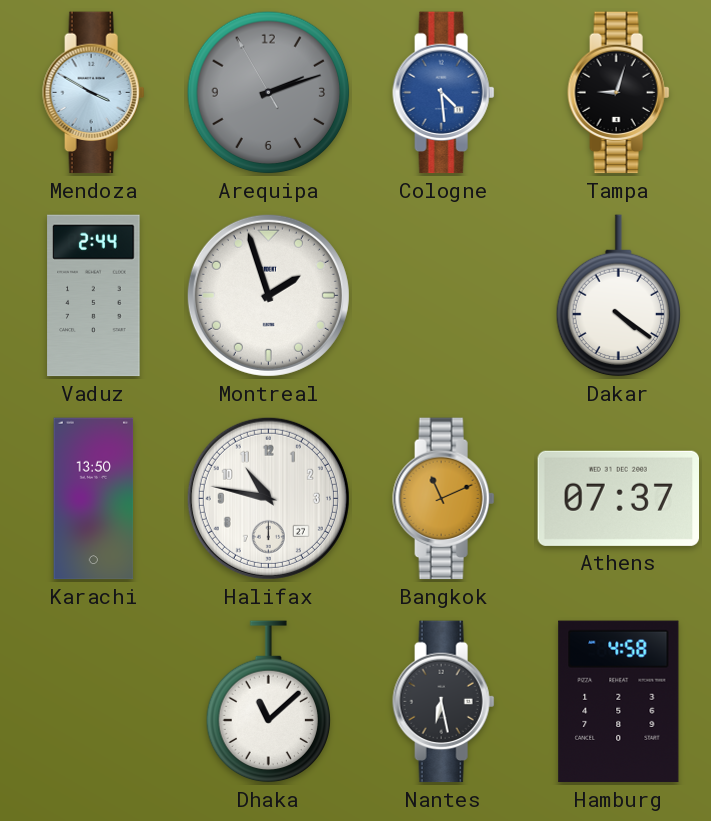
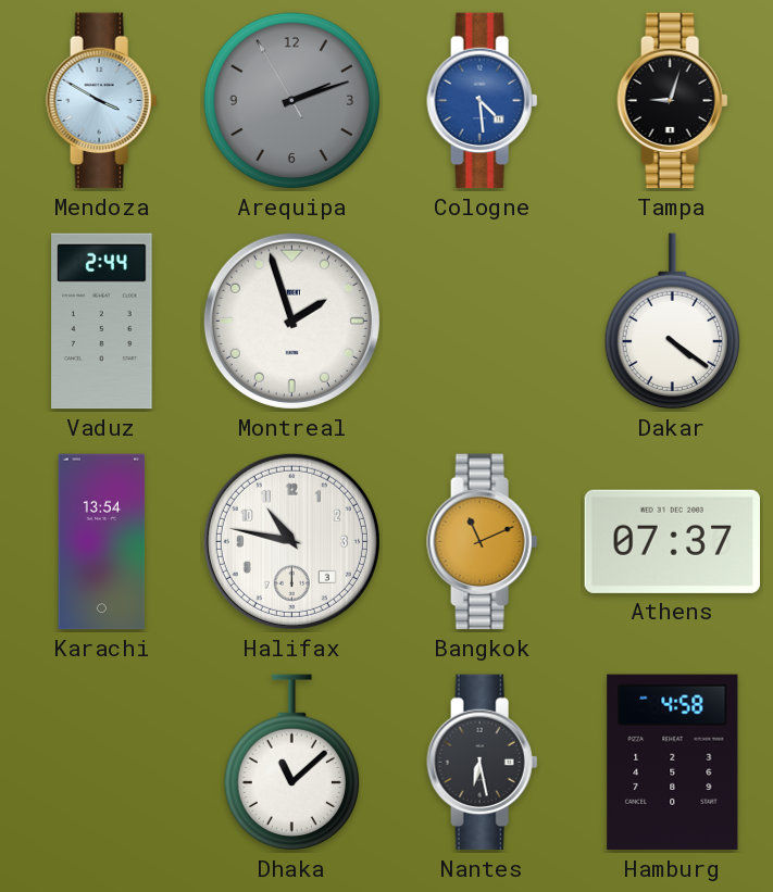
Karachi: 13:50 -> 13:54 (102, 542)
Halifax date: 27 -> 3 (291, 541)
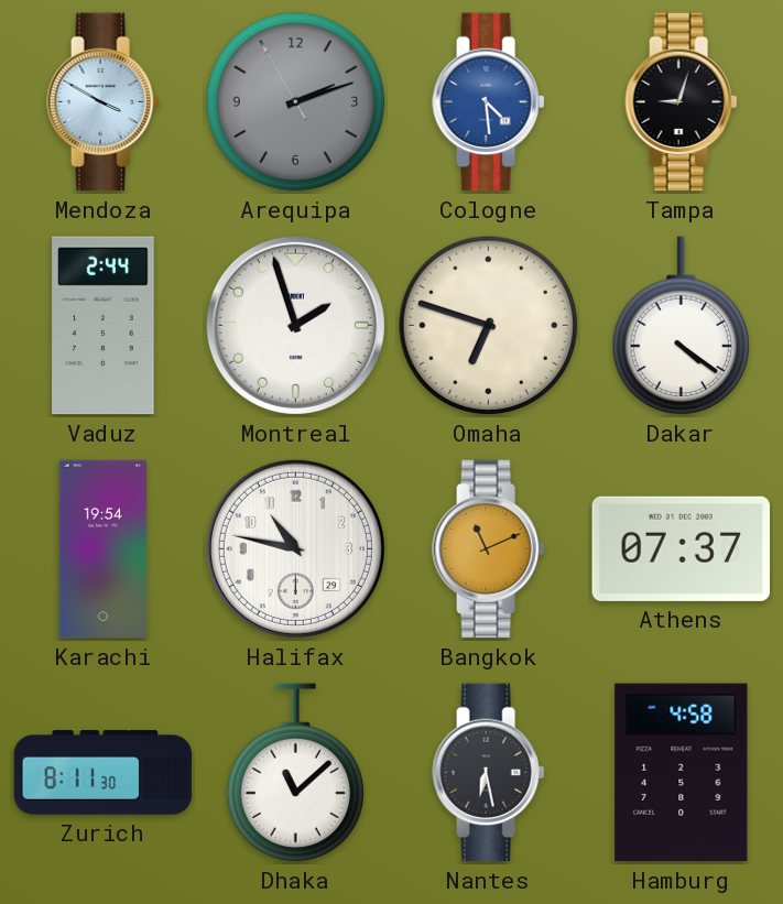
Omaha: none -> 6:48 (489, 326)
Karachi: 13:54 -> 19:54 (104, 549)
Halifax date: 3 -> 29 (295, 548)
Zurich: none -> 8:11 (104, 773)
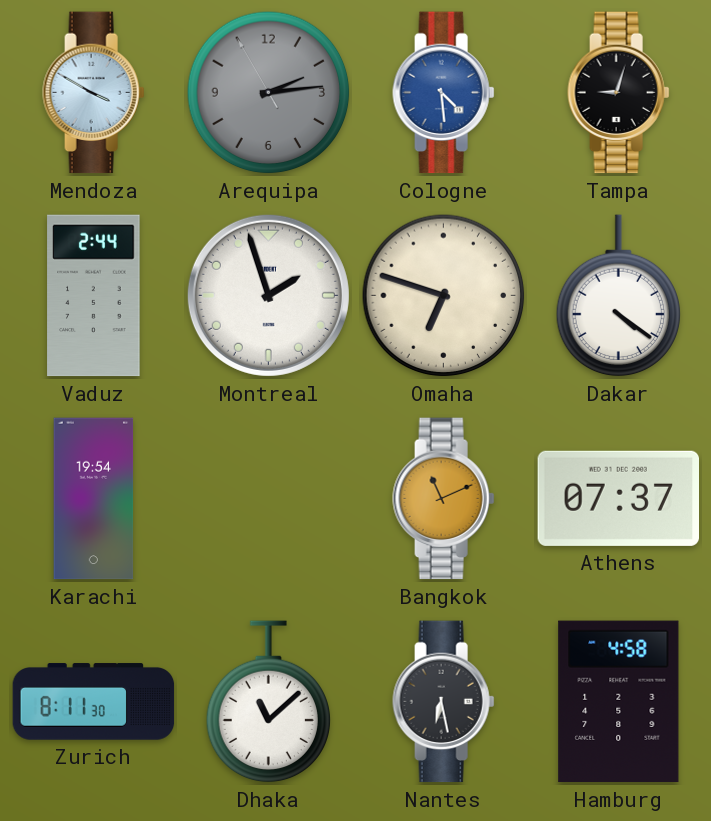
Arequipa: 2:11 -> 2:13 (269, 93)
Halifax: 10:47 -> none (295, 548)
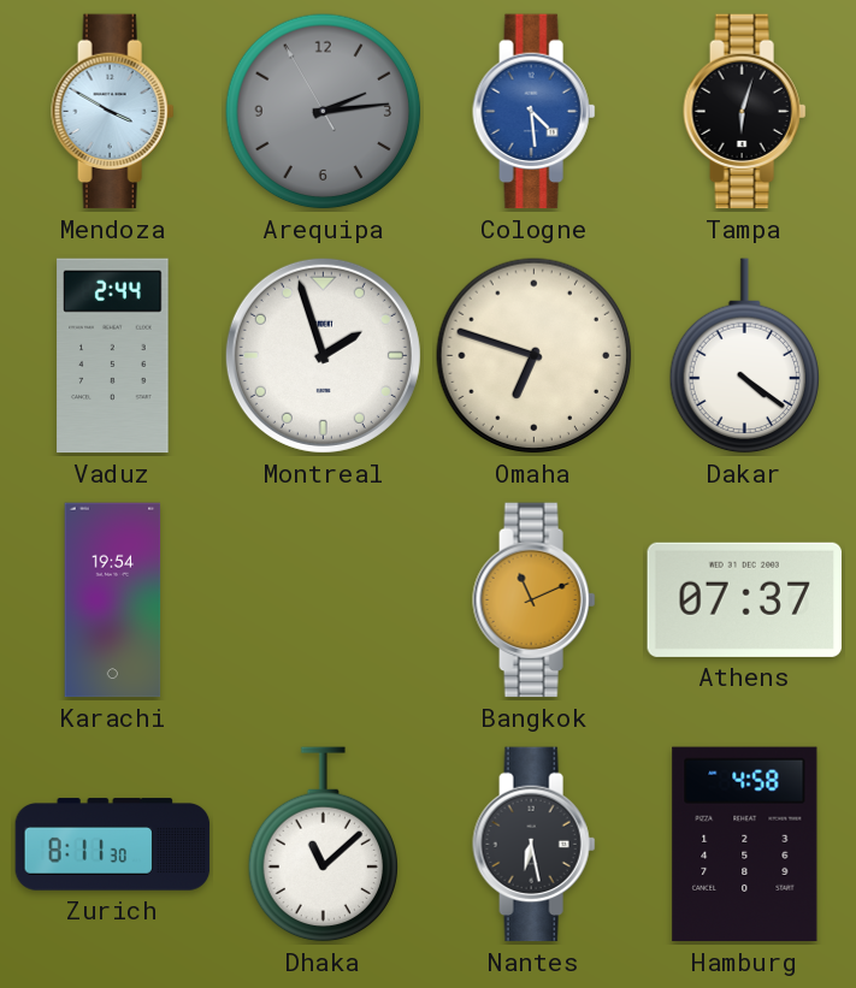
Tampa: 9:03 -> 6:03 (745, 112)
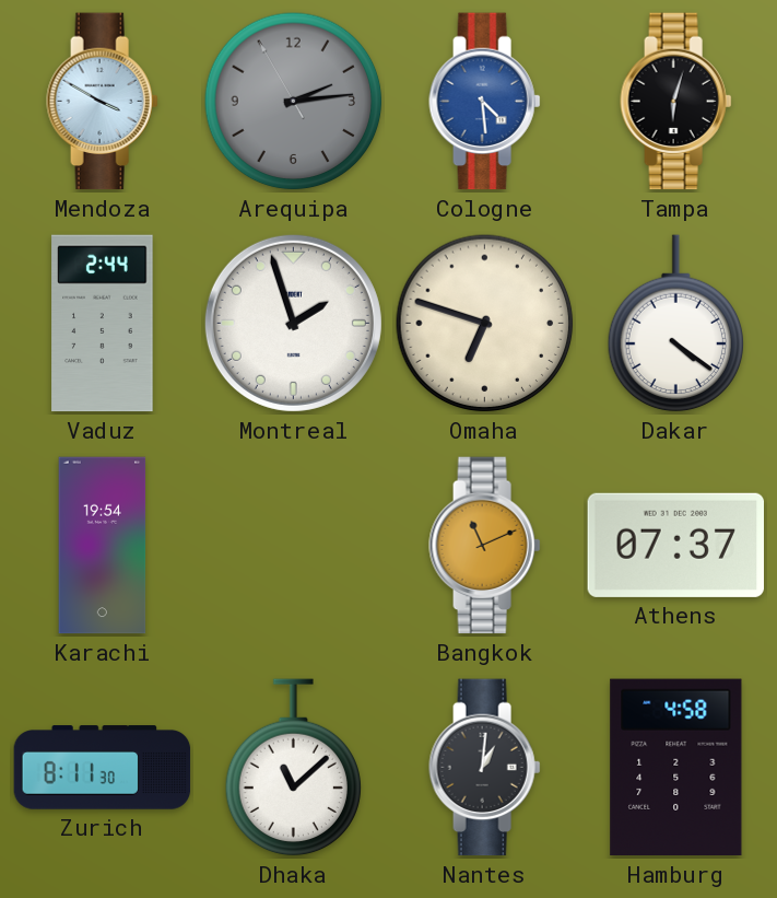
Nantes: 6:28 -> 1:01 (485, 768)
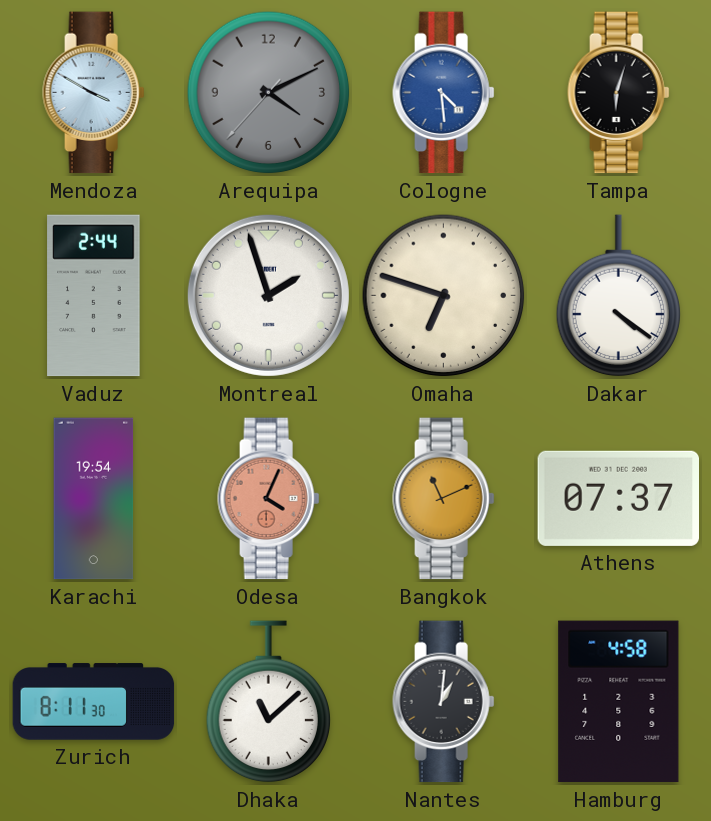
Arequipa: 2:13 -> 4:10 (269, 93)
Odesa: none -> 4:04 (269, 499)
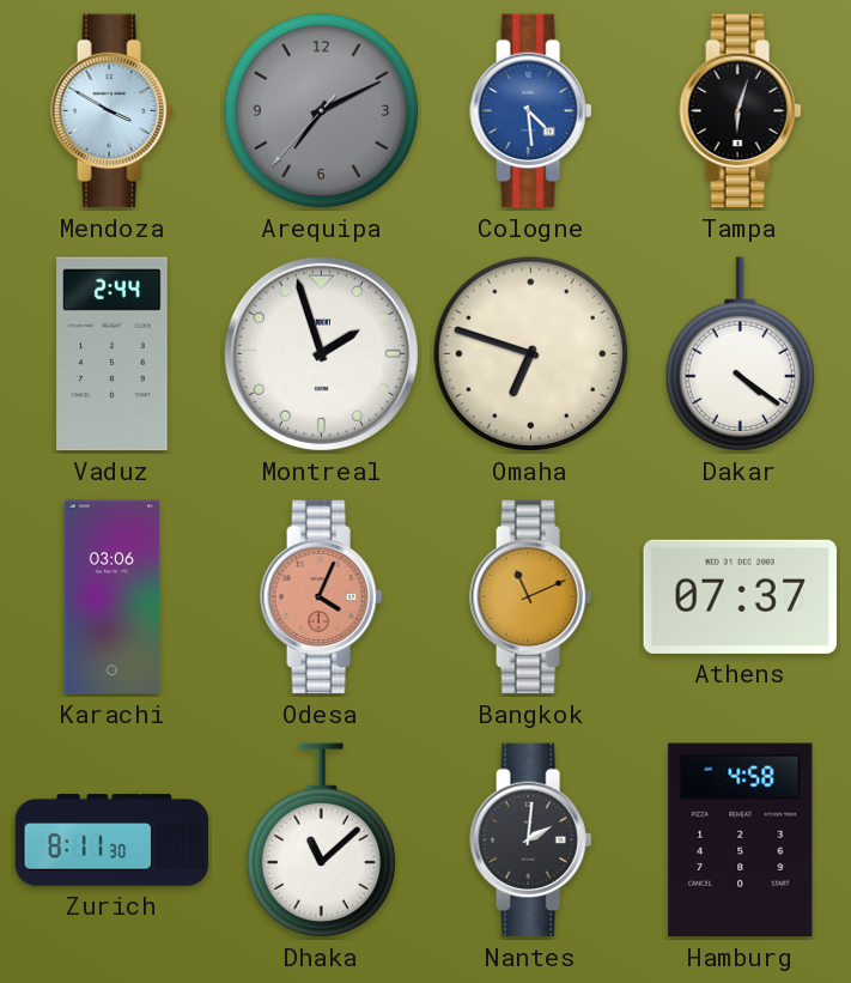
Arequipa: 4:10 -> 7:10 (322, 111)
Karachi: 19:54 -> 03:06 (113, 597)
Nantes: 1:01 -> 2:01 (531, 841)
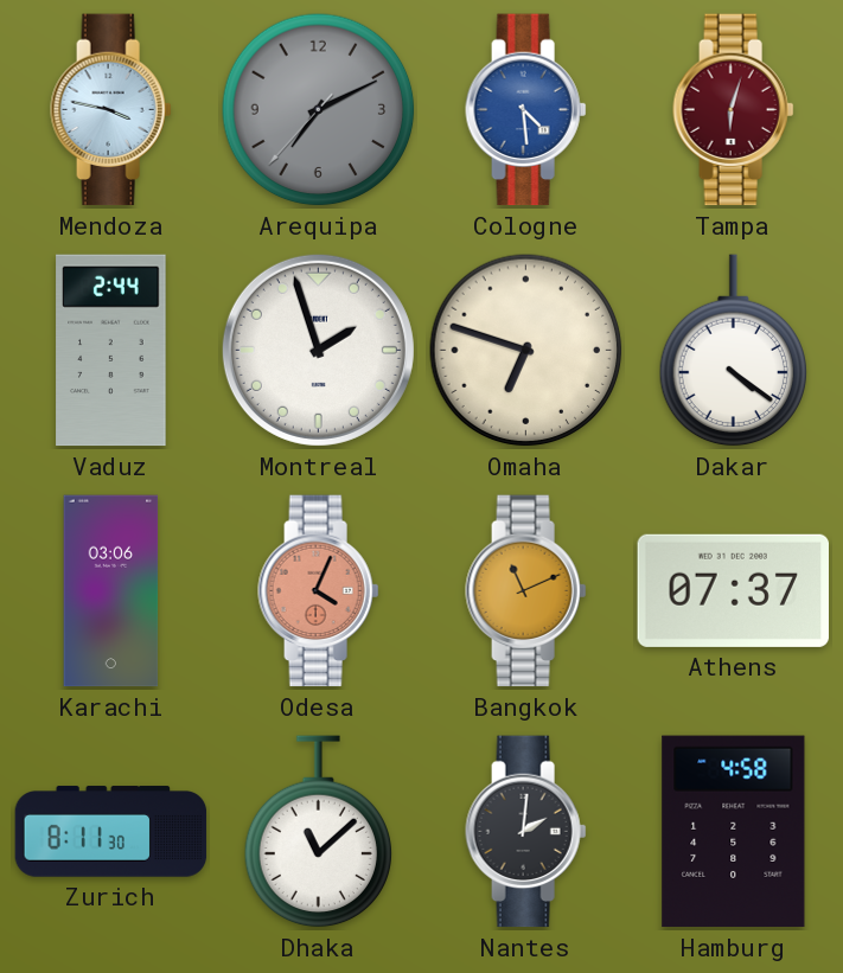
Mendoza: 3:50 -> 3:47 (111, 110)
Tampa dial: black -> burgundy (734, 110)
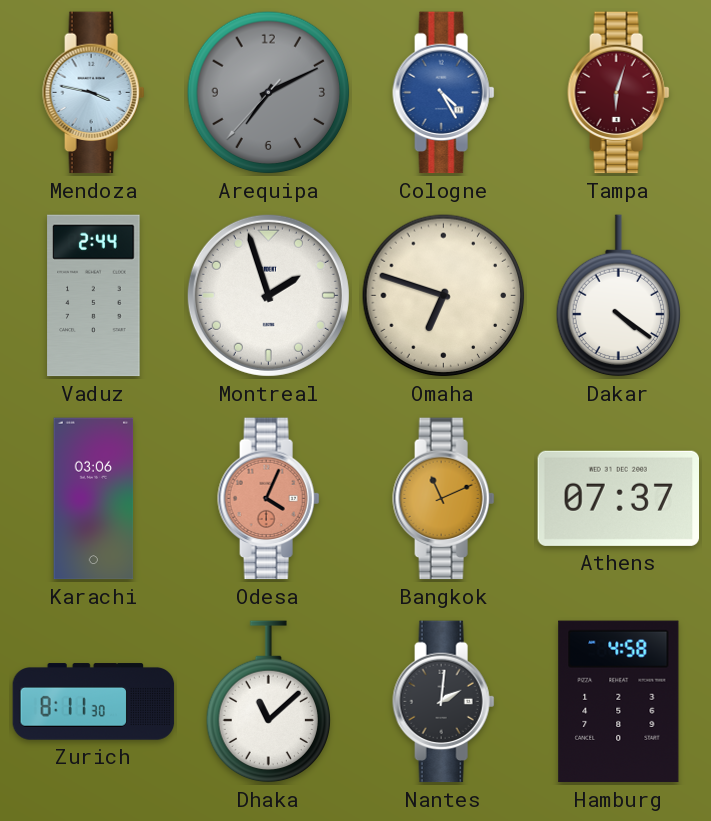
Cologne: 4:29 -> 4:25 (444, 93)
